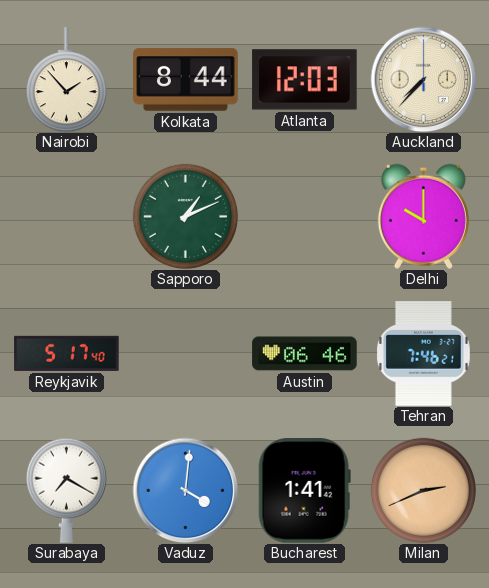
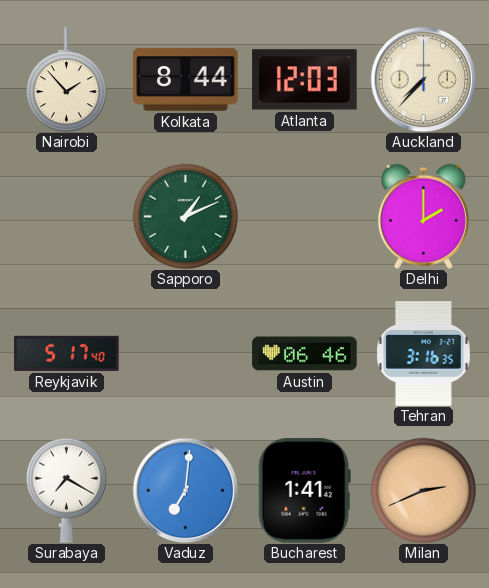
Delhi: 10:00 -> 2:00 (423, 216)
Tehran: 7:46 -> 3:16 (423, 354)
Vaduz: 4:01 -> 7:01 (185, 490)
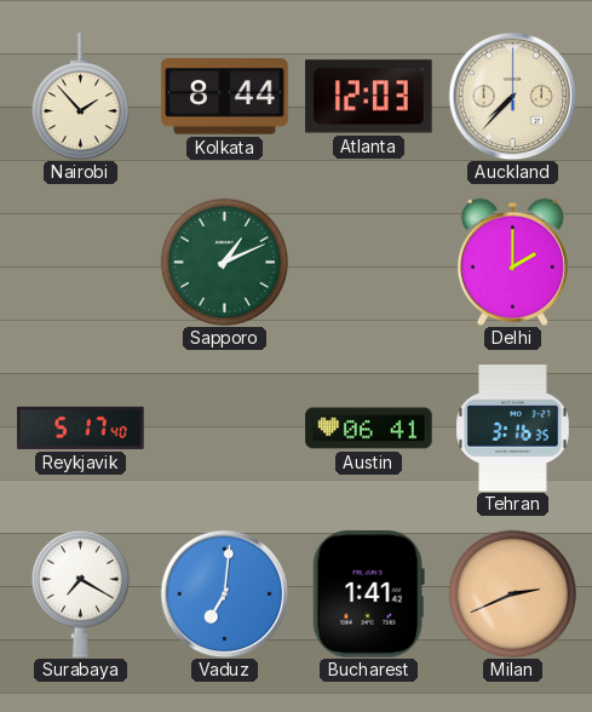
Austin: 06:46 -> 06:41 (369, 429)
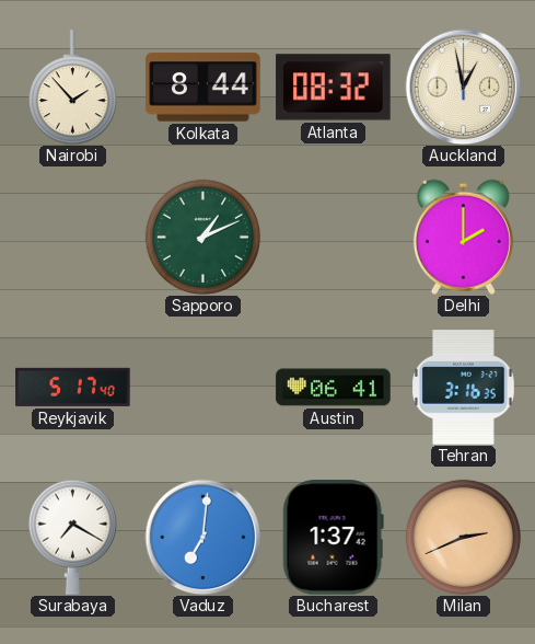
Atlanta: 12:03 -> 08:32 (334, 88)
Auckland: 7:37 -> 12:58 (463, 87)
Bucharest: 1:41 -> 1:37 (333, 538)
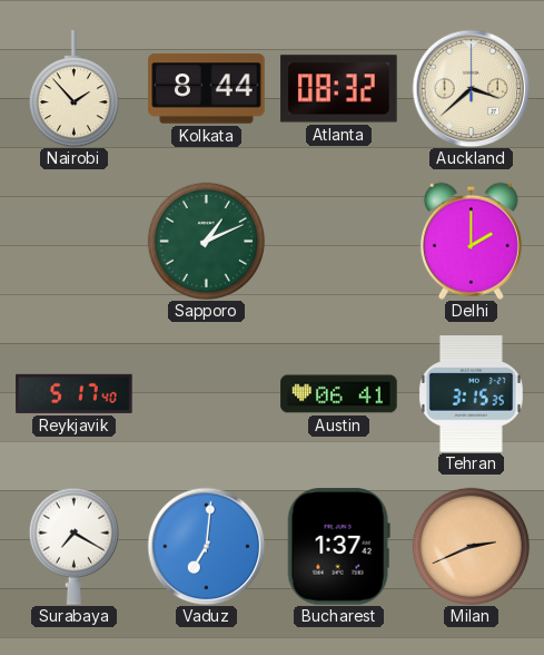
Auckland: 12:58 -> 3:38 (471, 88)
Tehran: 3:16 -> 3:15 (471, 394)
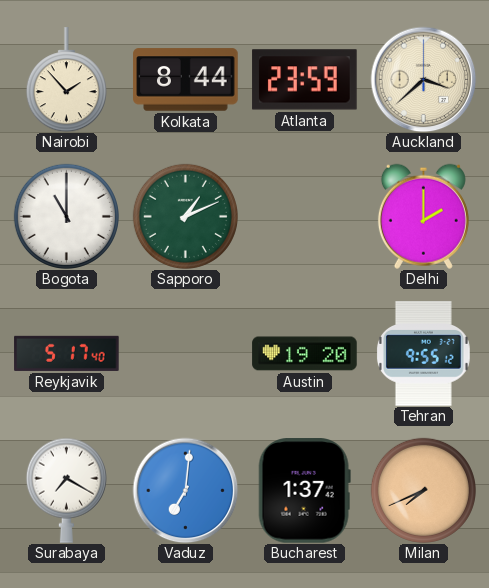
Atlanta: 08:32 -> 23:59 (305, 80)
Bogota: none -> 11:00 (66, 216)
Austin: 06:41 -> 19:20 (305, 354)
Tehran: 3:15 -> 9:55 (423, 354)
Milan: 2:41 -> 7:41 (423, 490)
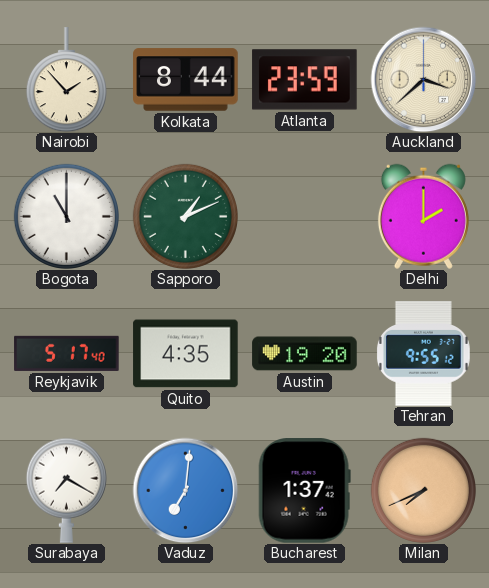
Quito: none -> 4:35 (186, 354)
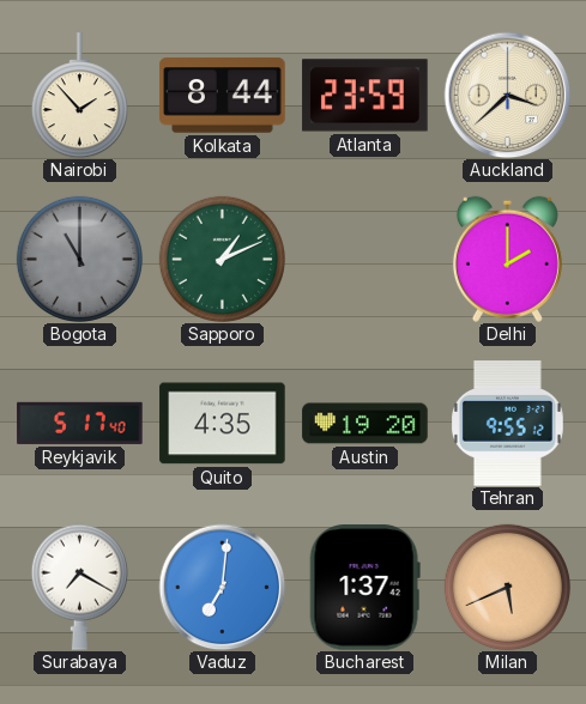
Bogota dial: white -> grey (79, 259)
Milan: 7:41 -> 5:41 (507, 587)
